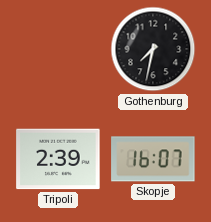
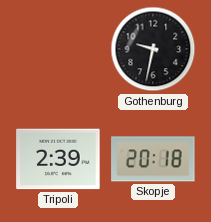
Gothenburg: 7:32 -> 9:32 (153, 49)
Skopje: 16:07 -> 20:18 (153, 159)
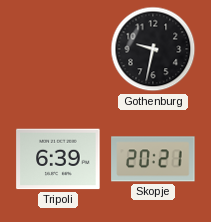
Tripoli: 2:39 -> 6:39 (58, 159)
Skopje: 20:18 -> 20:21 (153, 159)
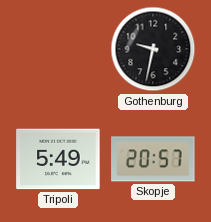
Tripoli: 6:39 -> 5:49 (58, 159)
Skopje: 20:21 -> 20:57 (153, 159)
